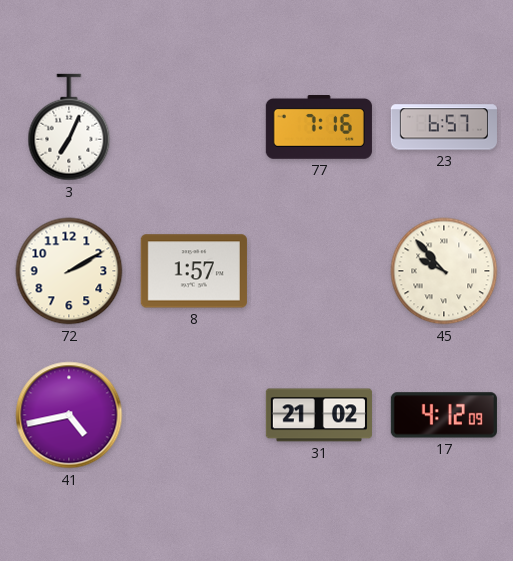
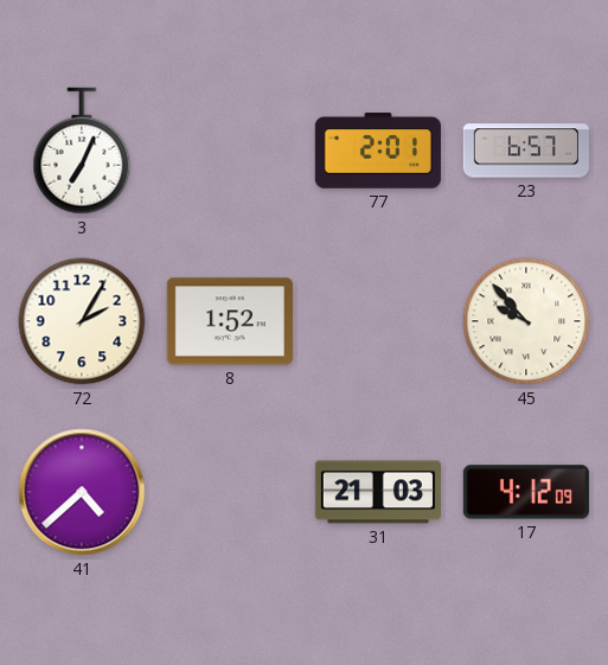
77: 7:16 -> 2:01 (378, 152)
72: 2:10 -> 2:05 (82, 321)
8: 1:57 -> 1:52 (230, 321)
41: 4:43 -> 4:38 (82, 492)
31: 21:02 -> 21:03 (378, 492)
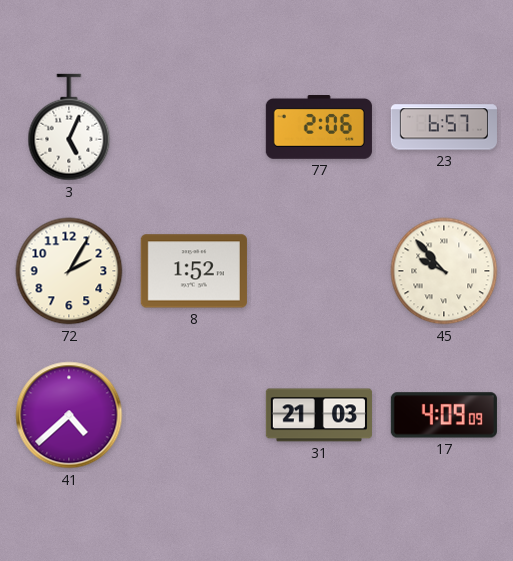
3: 7:04 -> 5:04 (69, 127)
77: 2:01 -> 2:06 (319, 128)
17: 4:12 -> 4:09 (444, 415)
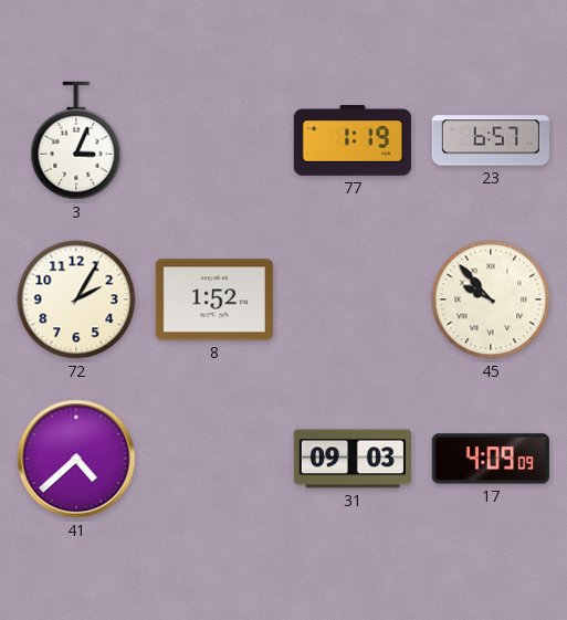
3: 5:04 -> 3:04 (76, 140)
77: 2:06 -> 1:19 (353, 141)
31: 21:03 -> 09:03 (353, 459)
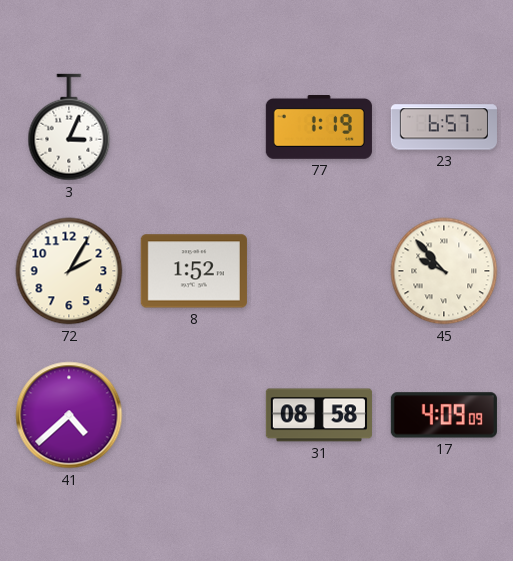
31: 09:03 -> 08:58 (319, 415)
